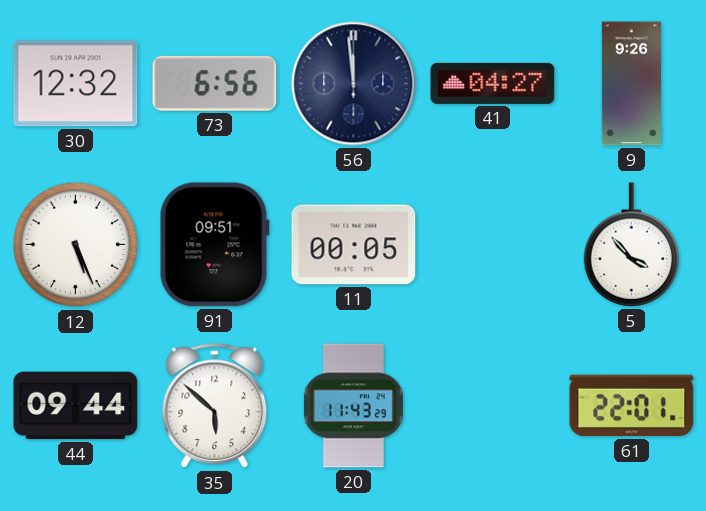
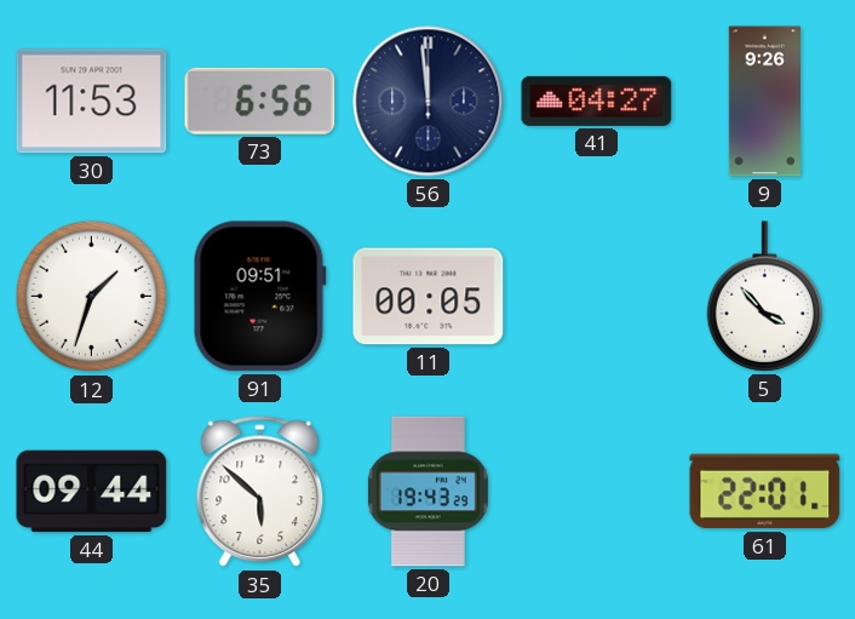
30: 12:32 -> 11:53 (92, 102)
12: 5:26 -> 1:33 (92, 297)
20: 11:43 -> 19:43 (427, 492)
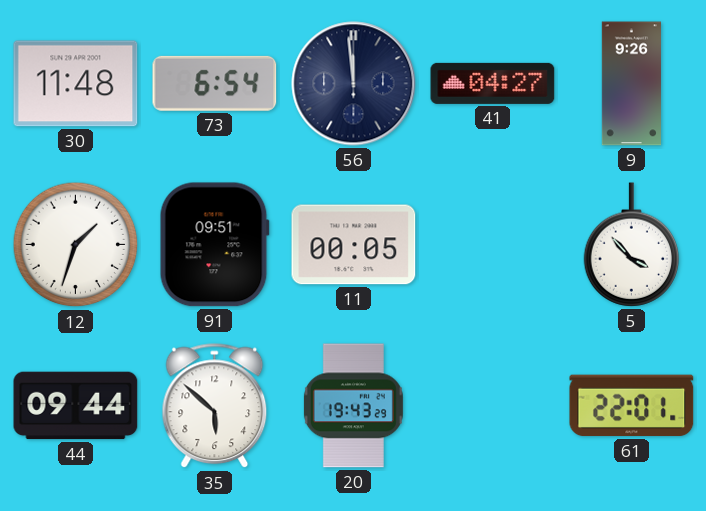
30: 11:53 -> 11:48 (76, 84)
73: 6:56 -> 6:54 (215, 83)
